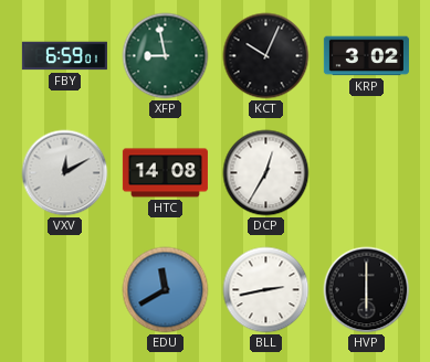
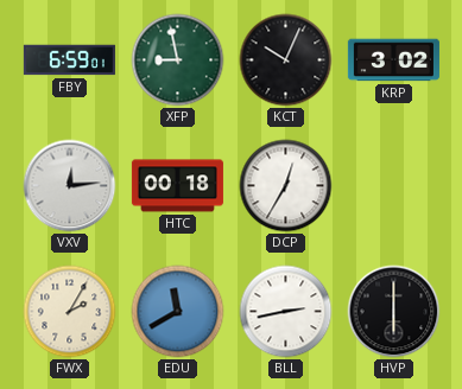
VXV: 12:10 -> 12:14 (70, 186)
HTC: 14:08 -> 00:18 (177, 186)
FWX: none -> 2:05 (70, 312)
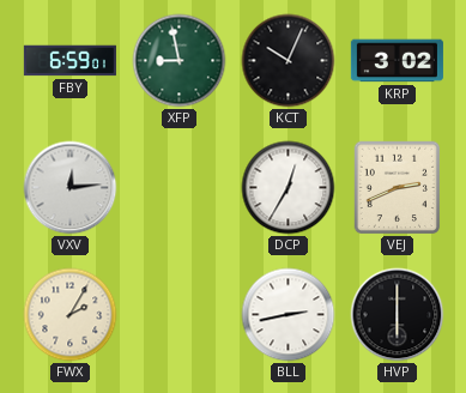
HTC: 00:18 -> none (177, 186)
VEJ: none -> 2:41 (398, 188)
EDU: 11:40 -> none (178, 312)
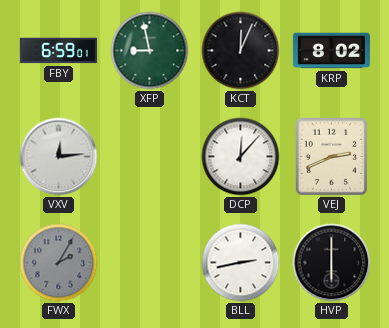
KCT: 10:04 -> 12:04 (241, 51)
KRP: 3:02 -> 8:02 (331, 51)
DCP: 12:35 -> 12:07 (241, 157)
FWX dial: cream -> grey (59, 263)
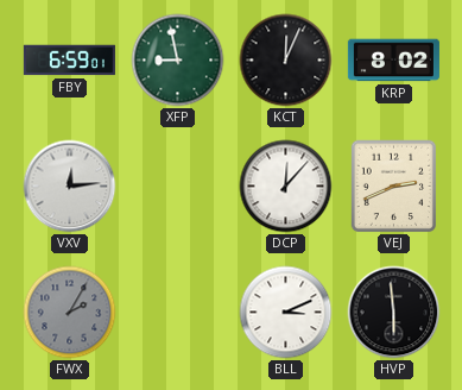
BLL: 2:43 -> 3:11 (286, 313)
HVP: 6:00 -> 5:59 (394, 313)
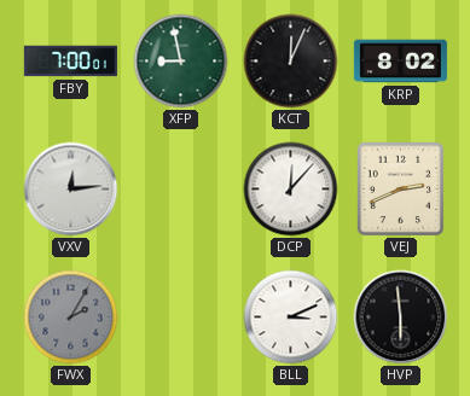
FBY: 6:59 -> 7:00 (70, 62)
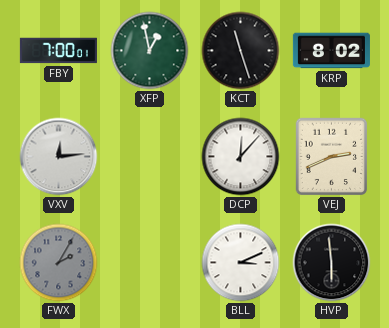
XFP: 8:58 -> 12:58 (150, 51)
KCT: 12:04 -> 11:27 (241, 51)
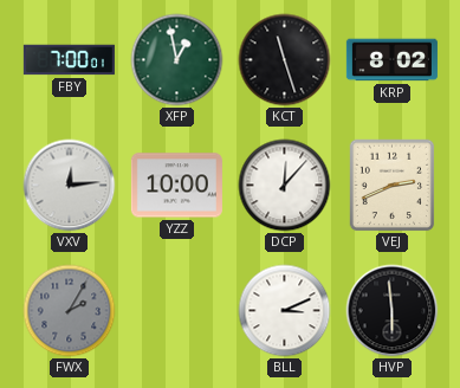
YZZ: none -> 10:00 (176, 186)
